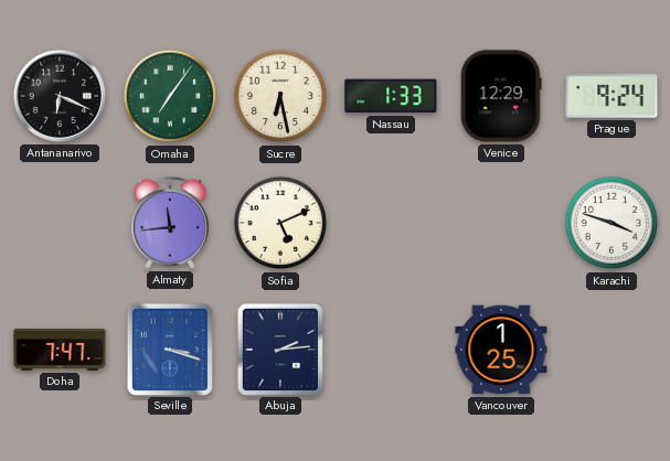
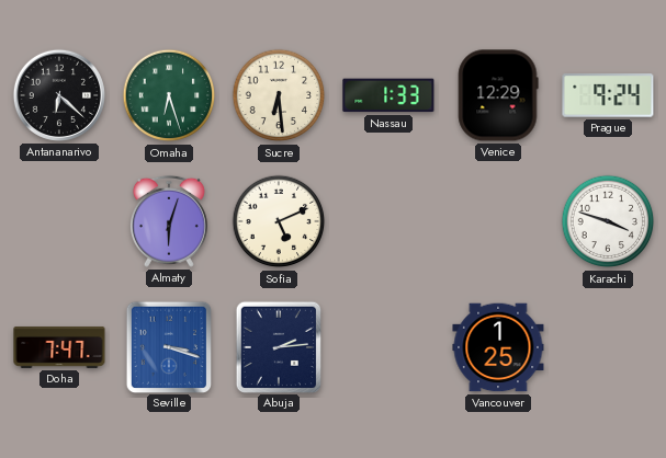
Antananarivo: 6:19 -> 6:22 (59, 95)
Omaha: 7:06 -> 6:27 (169, 95)
Sucre: 6:28 -> 6:29 (279, 95)
Almaty: 11:44 -> 6:03 (169, 221)
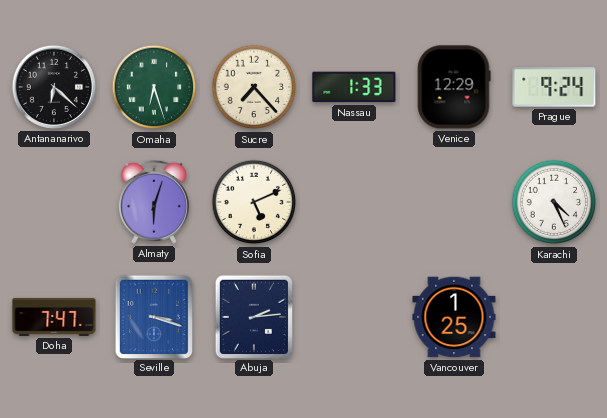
Sucre: 6:29 -> 7:23 (254, 87)
Karachi: 3:48 -> 4:26 (554, 202)
